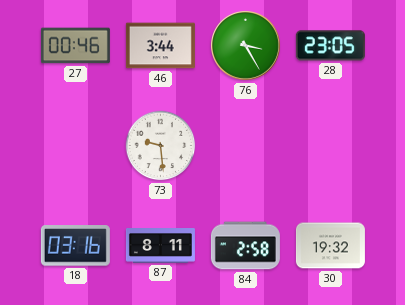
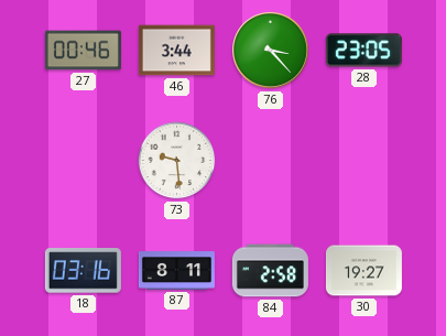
76: 3:25 -> 3:23 (271, 51)
30: 19:32 -> 19:27 (363, 271)
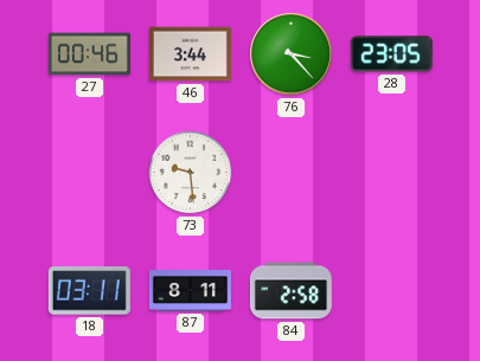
18: 03:16 -> 03:11 (89, 291)
30: 19:27 -> none (363, 271)
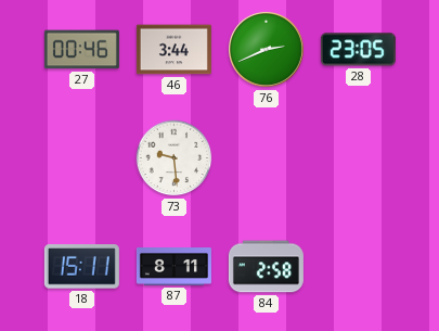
76: 3:23 -> 2:41 (267, 50)
18: 03:11 -> 15:11 (81, 267)
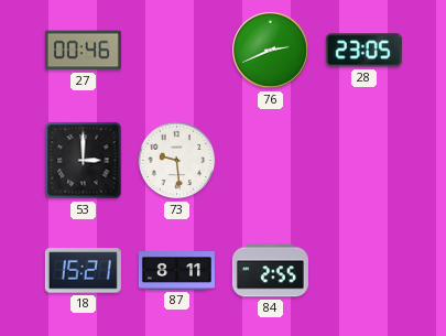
46: 3:44 -> none (173, 50)
53: none -> 3:00 (84, 161)
18: 15:11 -> 15:21 (83, 271)
84: 2:58 -> 2:55 (270, 271)
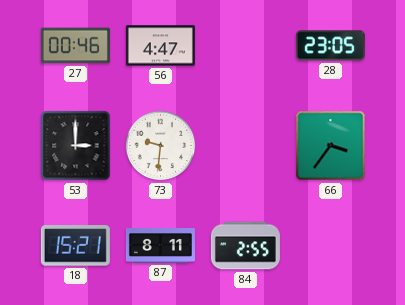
56: none -> 4:47 (160, 46)
76: 2:41 -> none (271, 51)
73: 9:29 -> 9:31 (161, 146)
66: none -> 3:36 (331, 146)
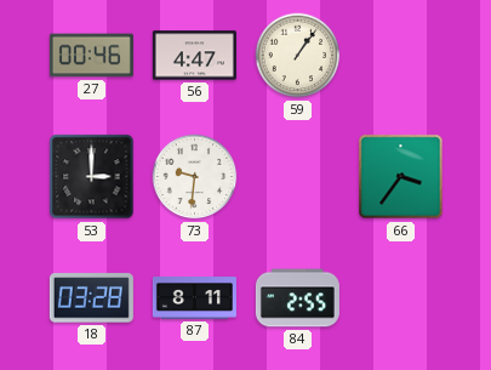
59: none -> 1:06 (298, 56)
28: 23:05 -> none (330, 46)
18: 15:21 -> 03:28 (91, 298)
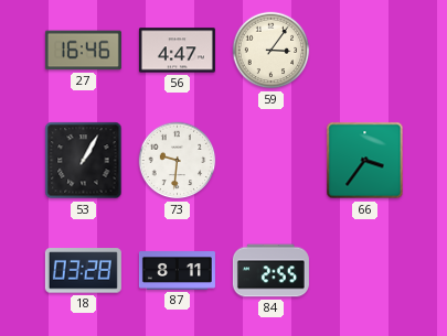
27: 00:46 -> 16:46 (83, 51)
59: 1:06 -> 3:06 (272, 51)
53: 3:00 -> 1:05 (84, 161)
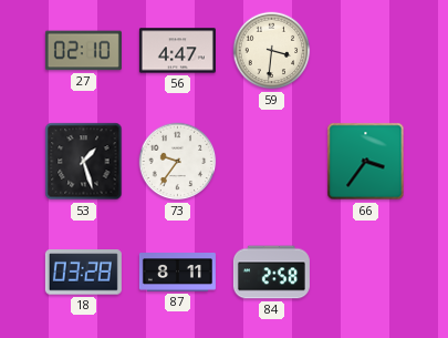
27: 16:46 -> 02:10 (83, 51)
59: 3:06 -> 3:31 (272, 51)
53: 1:05 -> 1:27 (84, 162)
73: 9:31 -> 9:36 (178, 162)
84: 2:55 -> 2:58 (271, 273)
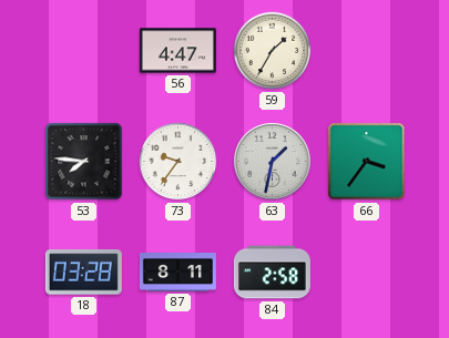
27: 02:10 -> none (83, 51)
59: 3:31 -> 1:35 (273, 51)
53: 1:27 -> 7:46 (84, 162)
63: none -> 1:32 (273, 162)
